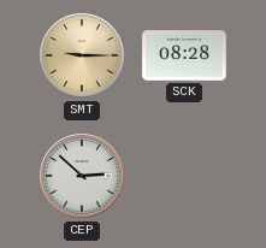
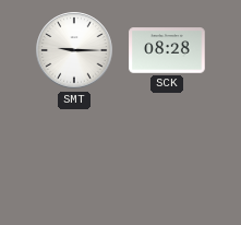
SMT dial: champagne -> white (74, 50)
CEP: 2:52 -> none (82, 176)
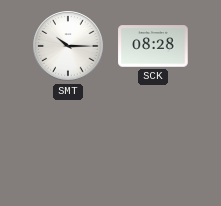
SMT: 9:15 -> 10:15 (68, 46)
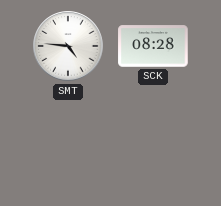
SMT: 10:15 -> 4:46 (68, 46)
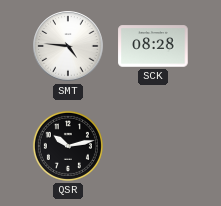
QSR: none -> 10:13 (68, 146)
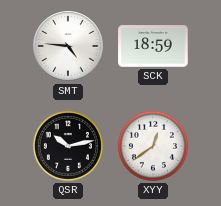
SCK: 08:28 -> 18:59 (153, 46)
XYY: none -> 12:39 (153, 146)
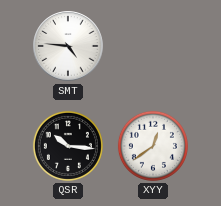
SCK: 18:59 -> none (153, 46)
QSR: 10:13 -> 10:16 (68, 146)
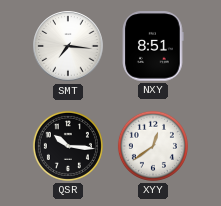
SMT: 4:46 -> 7:16 (68, 46)
NXY: none -> 8:51 (153, 46)
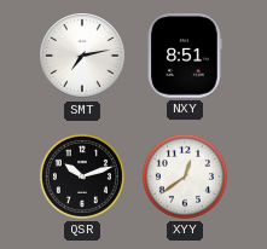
SMT: 7:16 -> 7:13 (82, 56)
QSR: 10:16 -> 10:12 (82, 176)
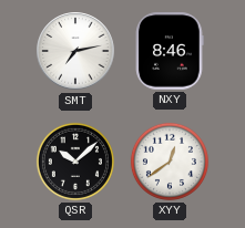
NXY: 8:51 -> 8:46 (170, 51)
QSR: 10:12 -> 10:08 (75, 162)
